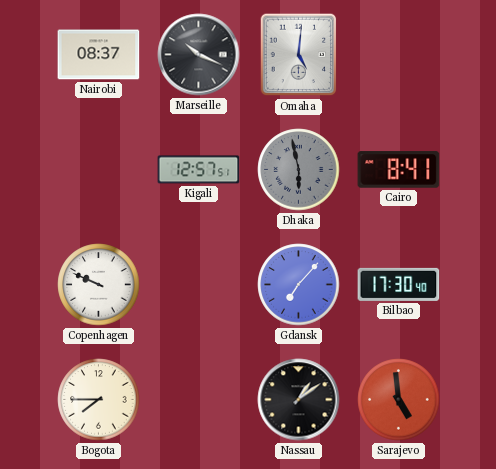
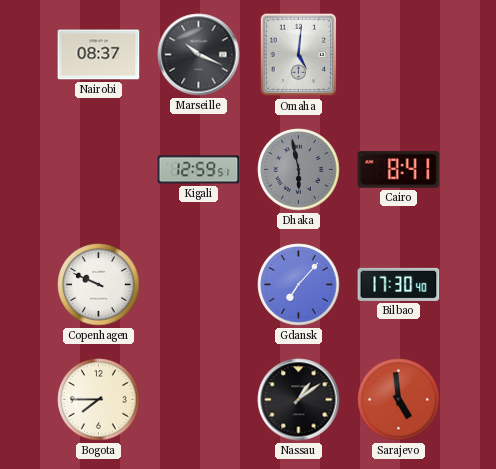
Kigali: 12:57 -> 12:59 (199, 170)
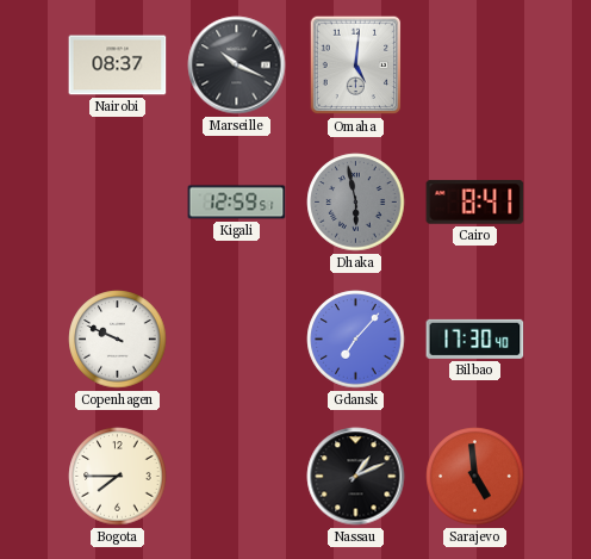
Nassau: 1:09 -> 1:11 (356, 477)
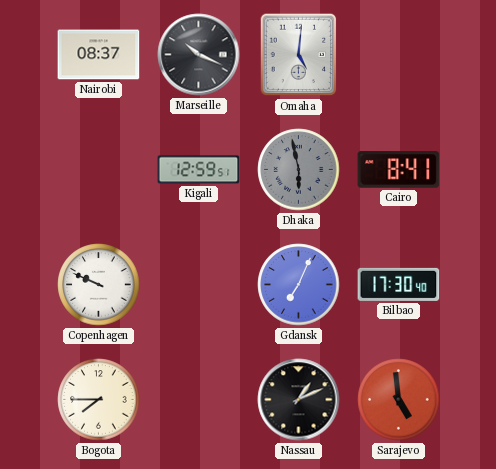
Gdansk: 7:07 -> 7:04 (299, 285)
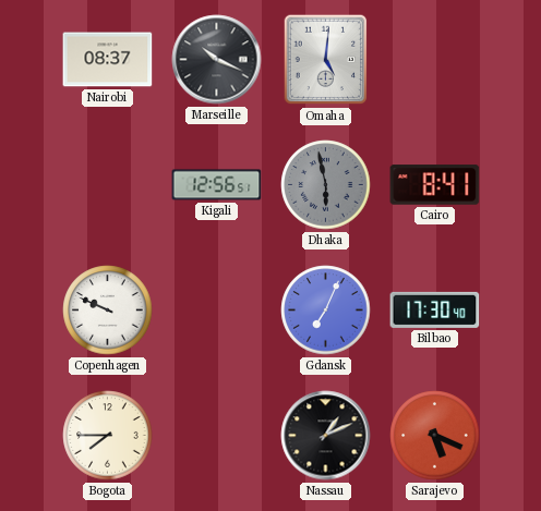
Kigali: 12:59 -> 12:56 (217, 185)
Sarajevo: 4:59 -> 5:19 (435, 436)
